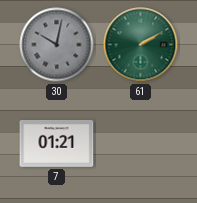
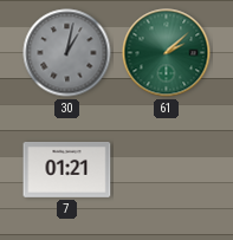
30: 10:02 -> 1:02 (67, 53)
61: 2:10 -> 2:08 (167, 53)
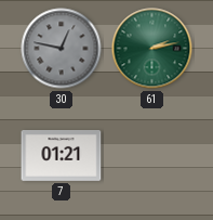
30: 1:02 -> 12:47 (62, 49)
61: 2:08 -> 2:13 (152, 49)
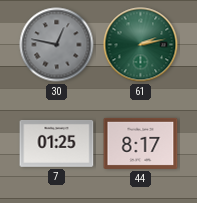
7: 01:21 -> 01:25 (57, 143)
44: none -> 8:17 (141, 143)
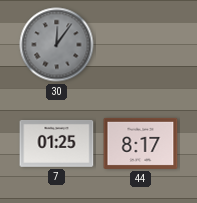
30: 12:47 -> 12:06 (57, 45)
61: 2:13 -> none (141, 45)
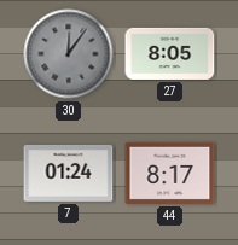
27: none -> 8:05 (170, 53)
7: 01:25 -> 01:24 (69, 173)
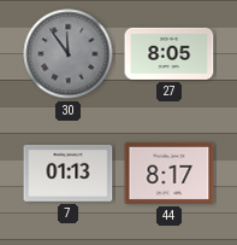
30: 12:06 -> 11:54 (69, 54)
7: 01:24 -> 01:13 (69, 173)
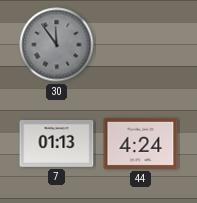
27: 8:05 -> none (170, 53)
44: 8:17 -> 4:24 (141, 143)
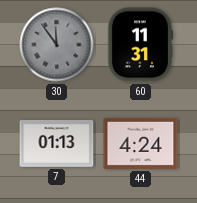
60: none -> 11:31 (140, 45)
